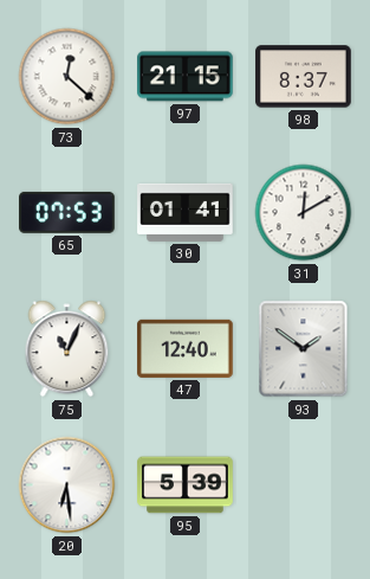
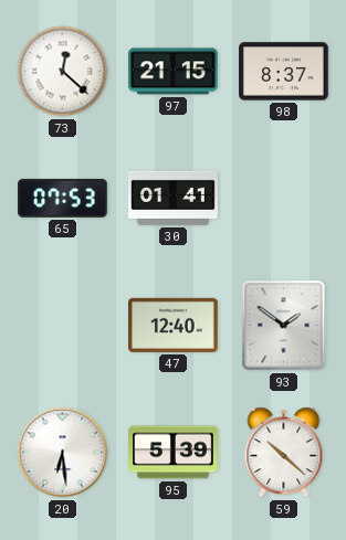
31: 12:10 -> none (304, 213)
75: 11:04 -> none (67, 349)
59: none -> 10:22 (284, 453)
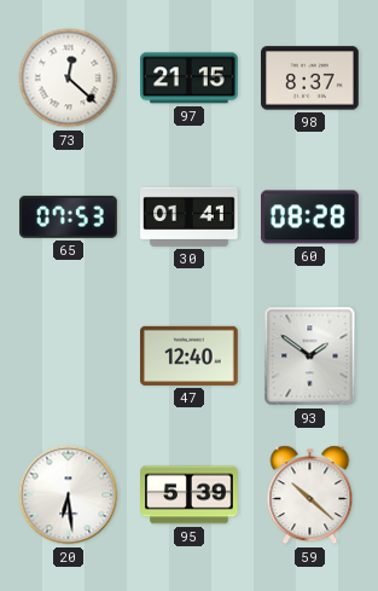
60: none -> 08:28 (310, 218)
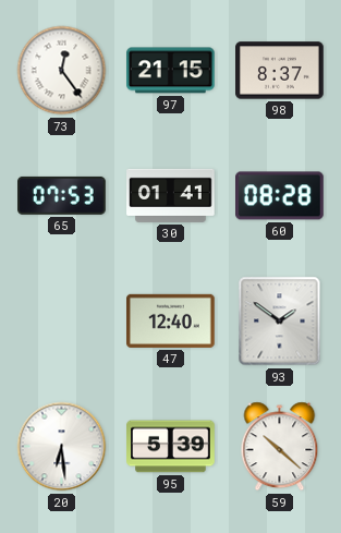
73: 12:22 -> 12:24 (62, 71)
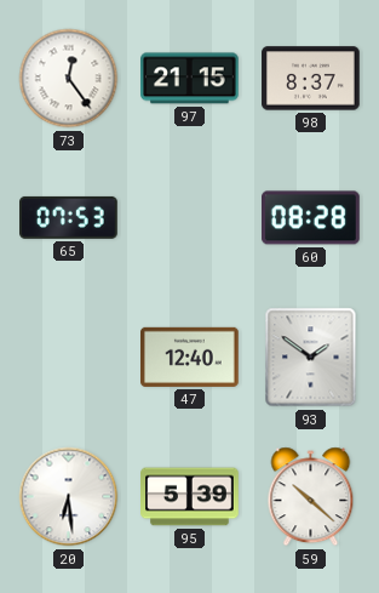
30: 01:41 -> none (171, 195)
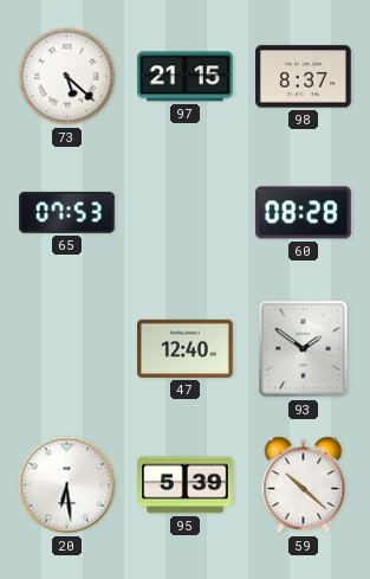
73: 12:24 -> 5:22 (67, 77)
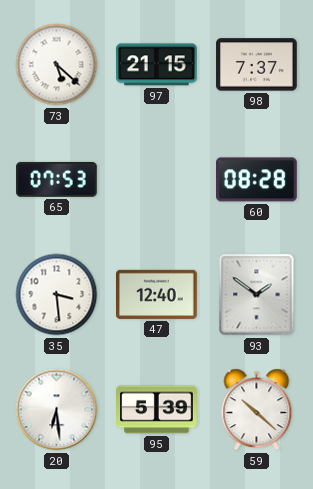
98: 8:37 -> 7:37 (257, 65)
35: none -> 3:29 (57, 295)
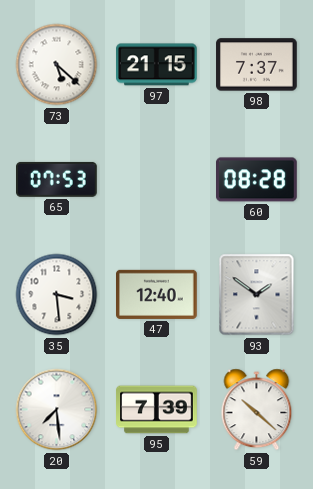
20: 6:29 -> 7:29 (57, 410)
95: 5:39 -> 7:39 (157, 410)
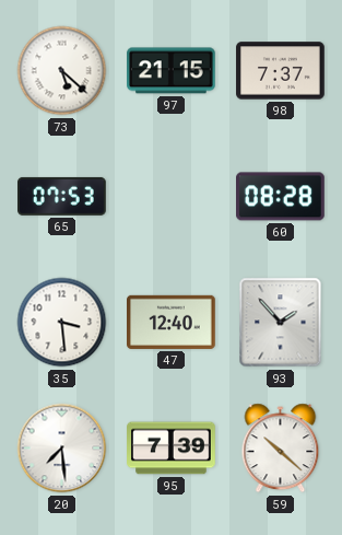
93: 1:51 -> 1:53 (281, 323)
